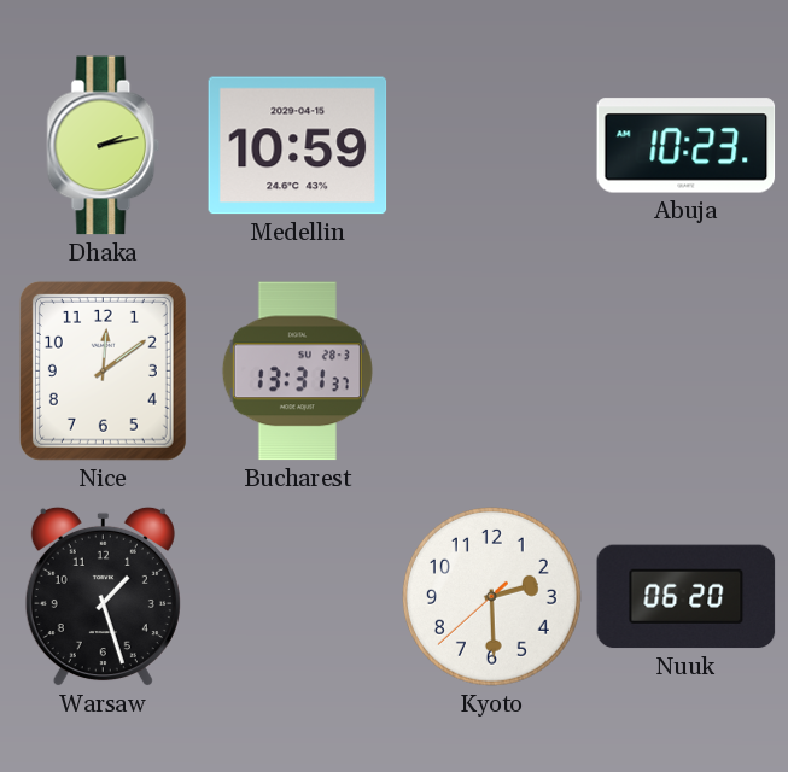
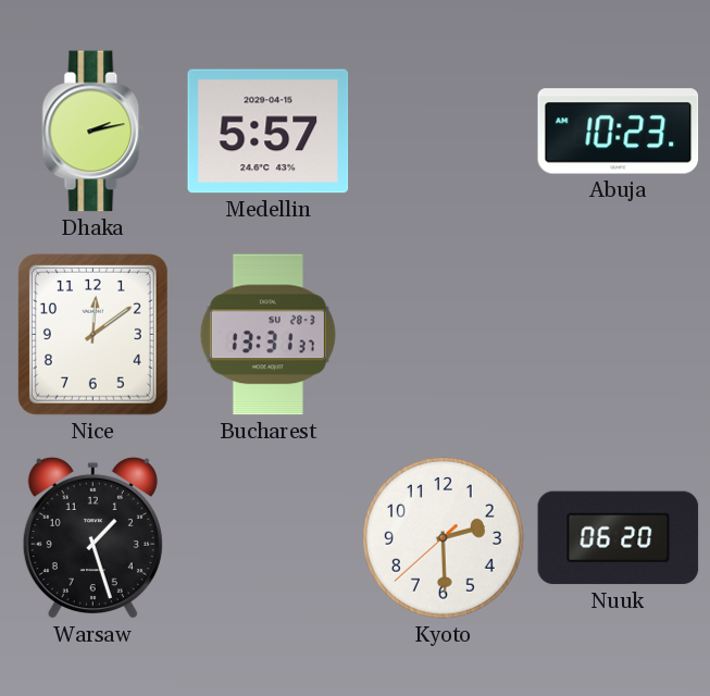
Medellin: 10:59 -> 5:57 (269, 132)
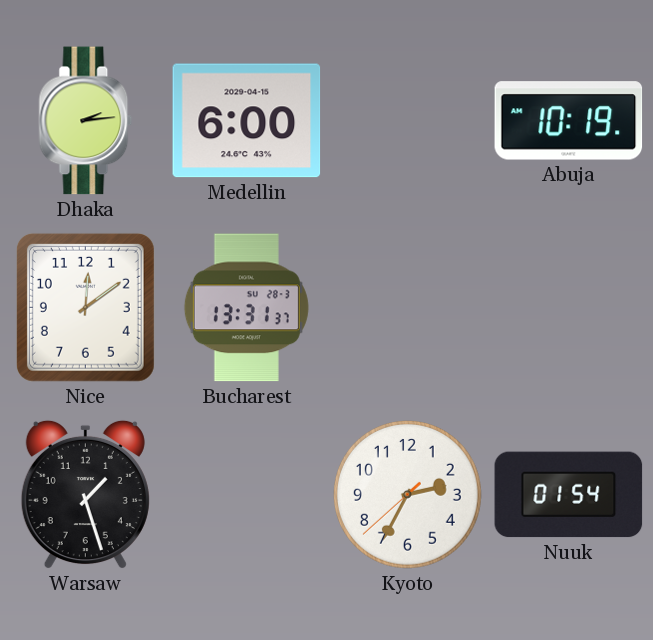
Dhaka: 2:13 -> 2:14 (86, 121)
Medellin: 5:57 -> 6:00 (247, 121)
Abuja: 10:23 -> 10:19 (569, 121)
Kyoto: 2:29 -> 2:34 (408, 495)
Nuuk: 06:20 -> 01:54 (569, 495)
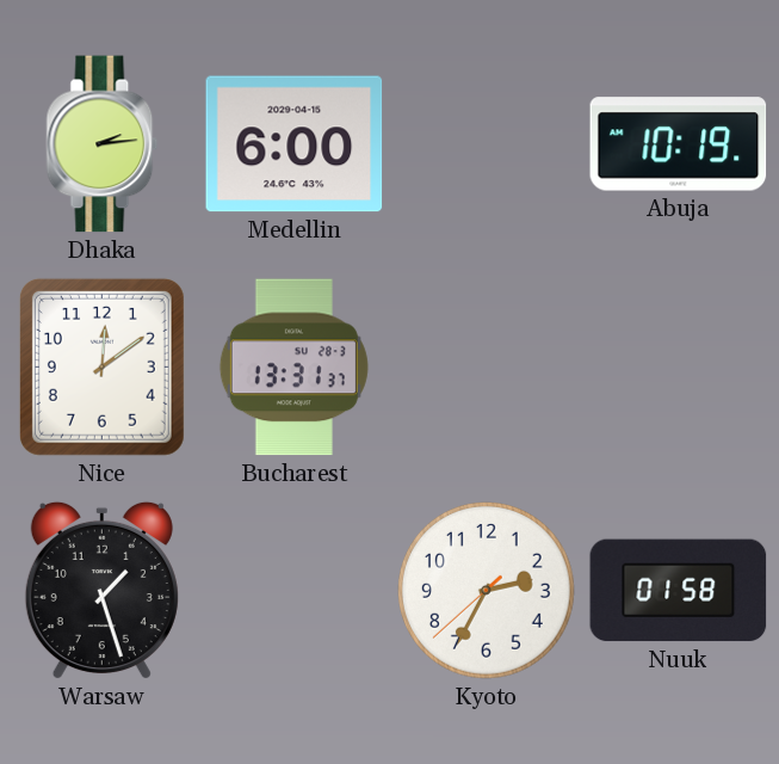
Nuuk: 01:54 -> 01:58 (679, 591)
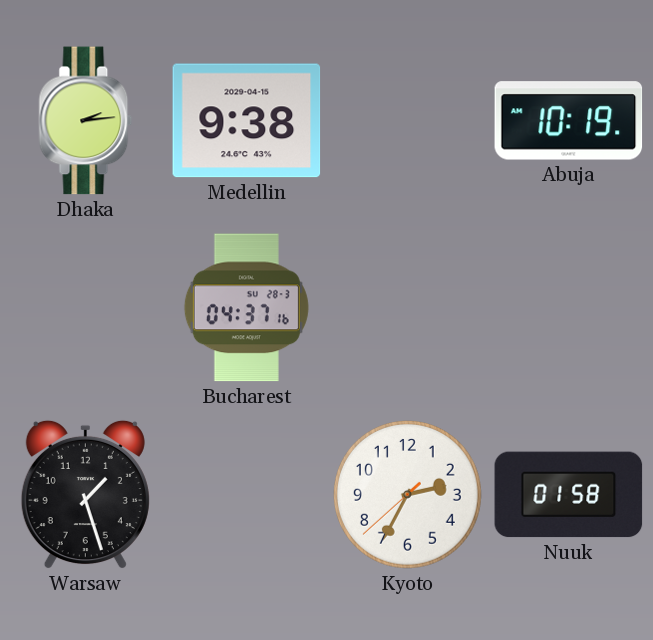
Medellin: 6:00 -> 9:38 (247, 121)
Nice: 12:09 -> none (101, 366)
Bucharest: 13:31 -> 04:37 (246, 308)
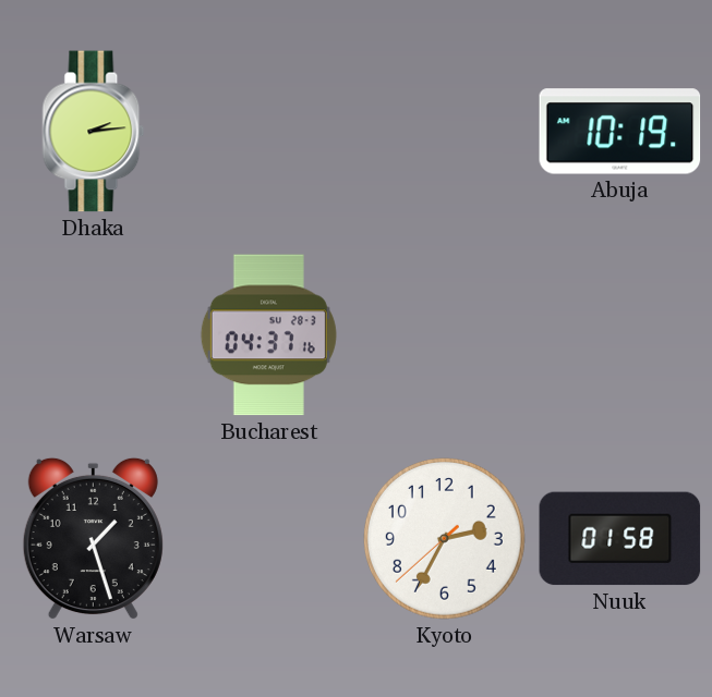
Medellin: 9:38 -> none (247, 121)
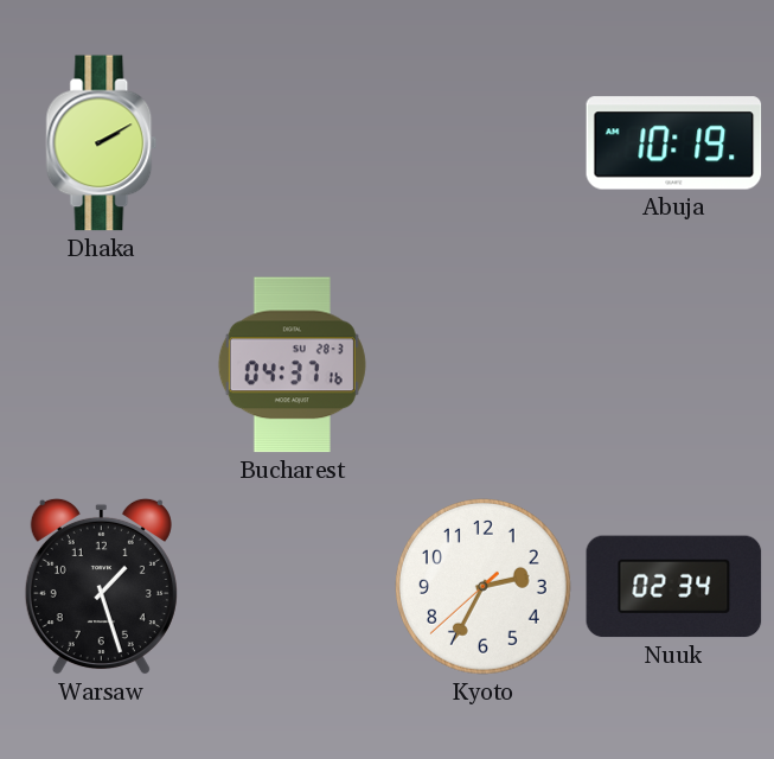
Dhaka: 2:14 -> 2:10 (102, 143)
Nuuk: 01:58 -> 02:34 (674, 587)
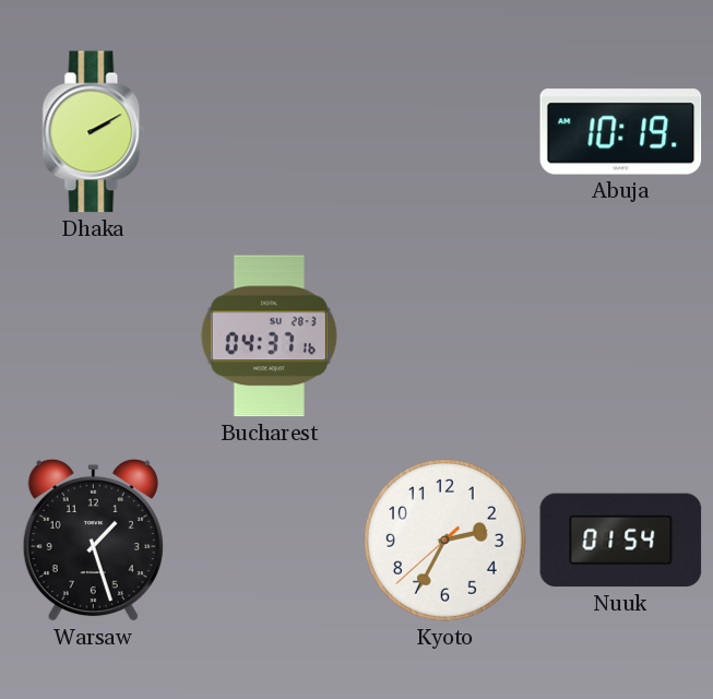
Nuuk: 02:34 -> 01:54 (621, 541)
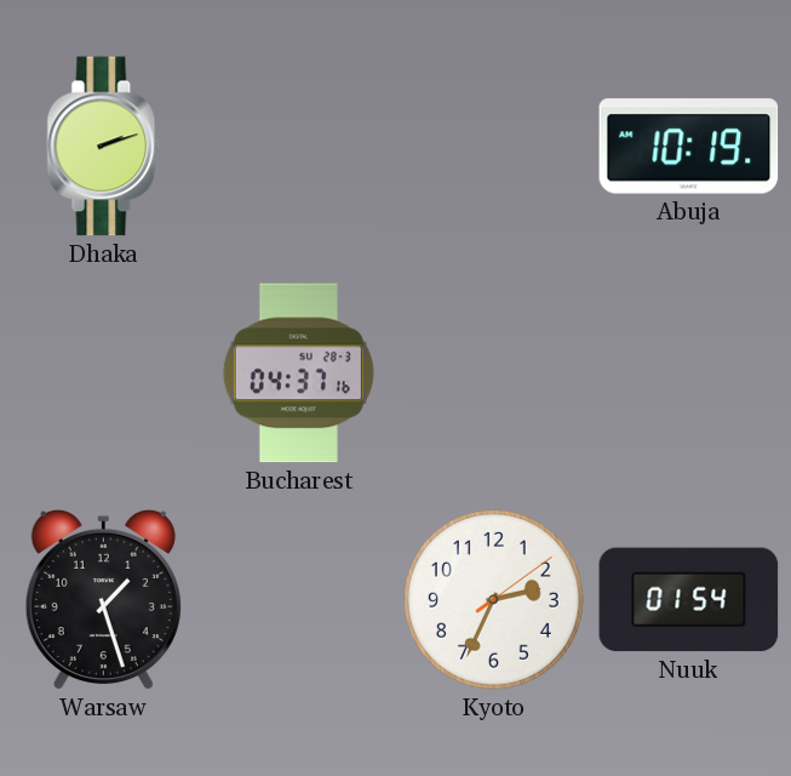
Dhaka: 2:10 -> 2:12 (104, 147)
Kyoto: 2:34:38 -> 2:34:09 (494, 600)
